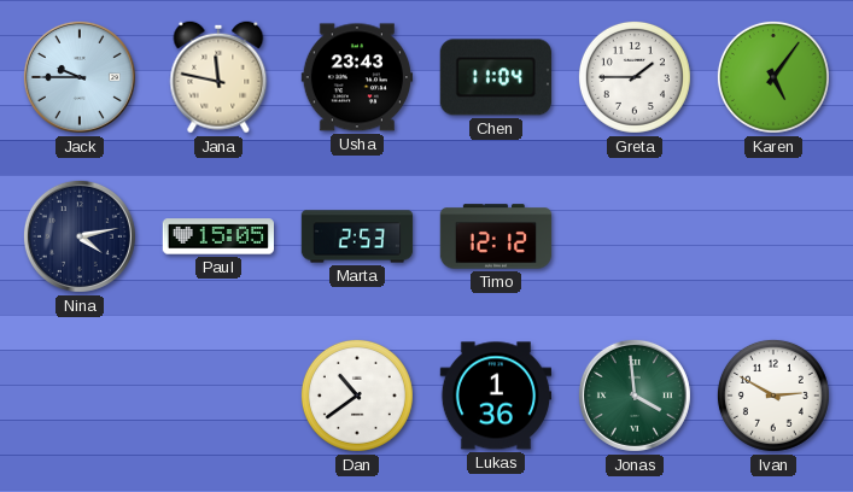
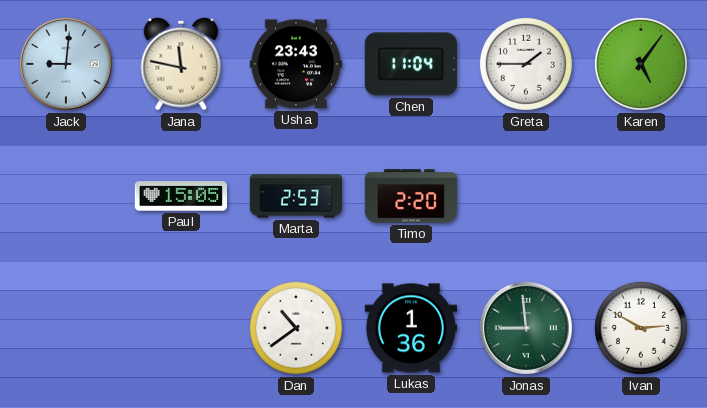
Jack: 9:45 -> 9:01 (66, 64)
Nina: 4:13 -> none (80, 236)
Timo: 12:12 -> 2:20 (411, 196)
Jonas: 3:59 -> 8:59 (526, 328)
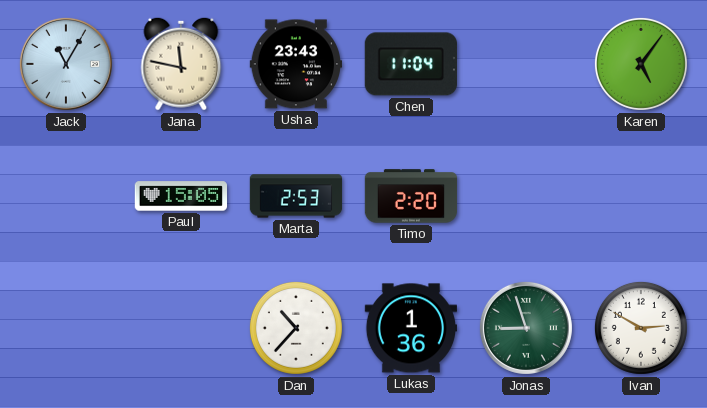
Jack: 9:01 -> 11:05 (66, 64)
Greta: 1:45 -> none (526, 64)
Dan: 10:39 -> 10:37 (296, 328)
Jonas: 8:59 -> 8:57 (526, 328)
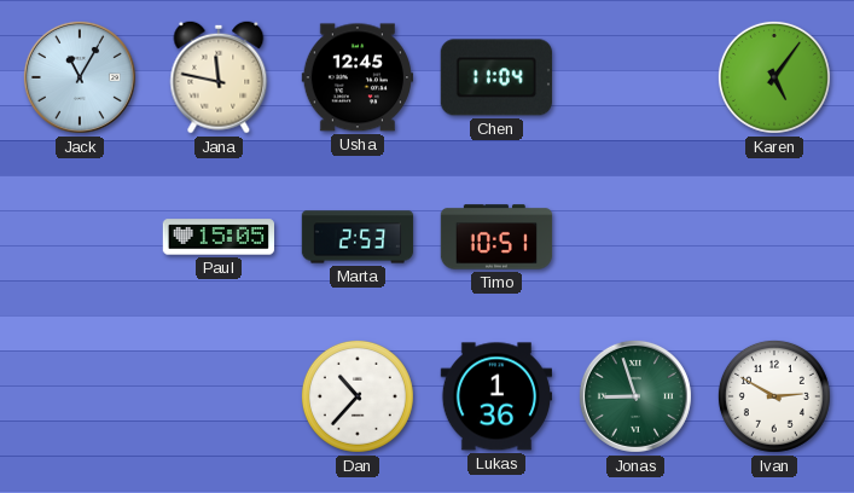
Usha: 23:43 -> 12:45 (356, 77)
Timo: 2:20 -> 10:51 (496, 237)
